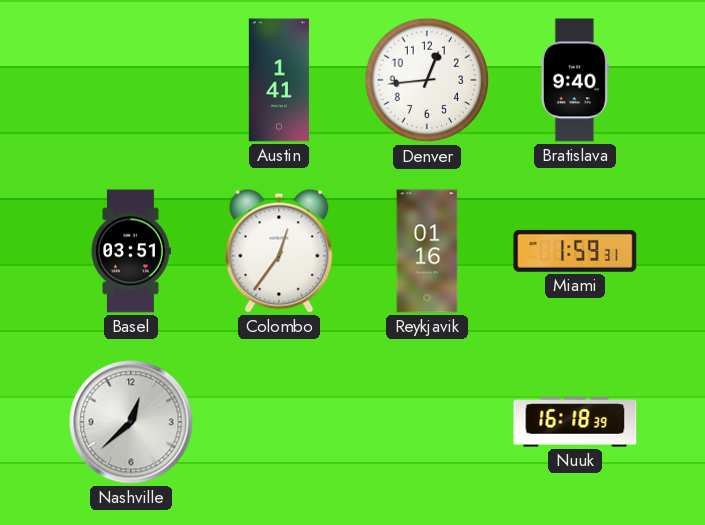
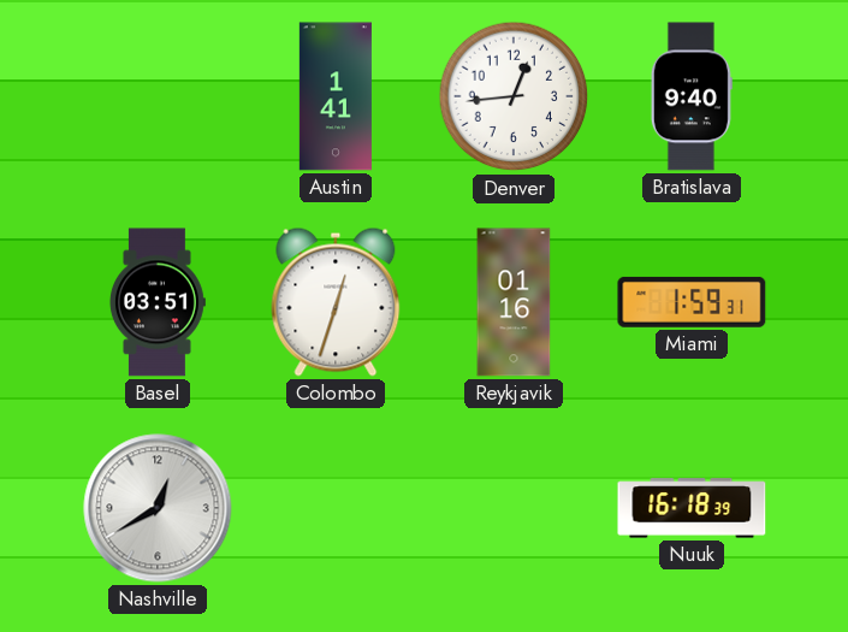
Colombo: 12:36 -> 12:33 (336, 302)
Nashville: 12:38 -> 12:40 (158, 508)
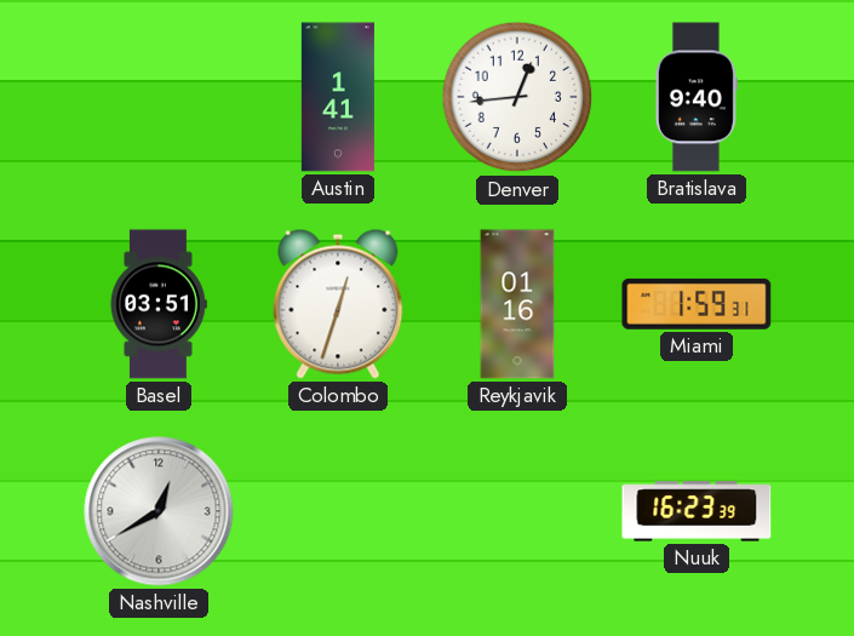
Nuuk: 16:18 -> 16:23 (697, 511)
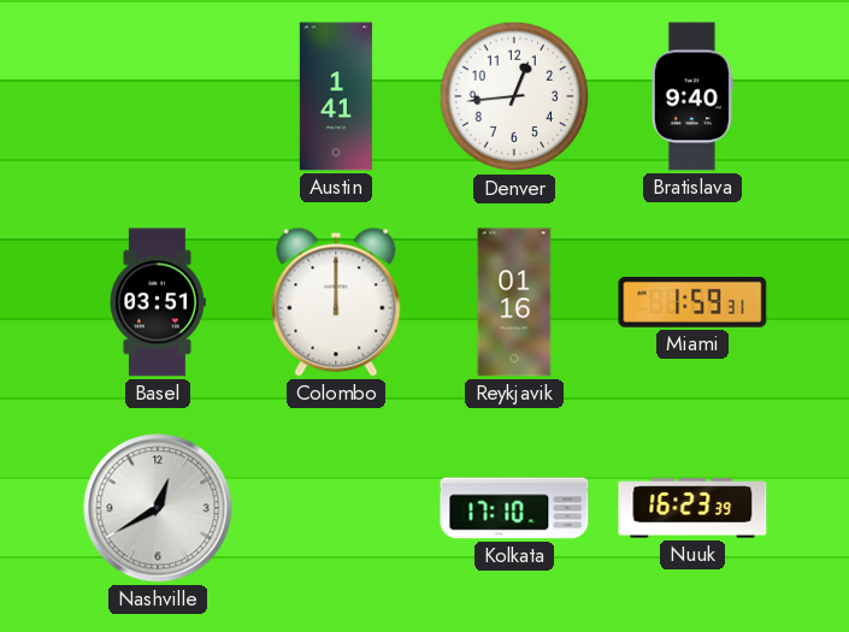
Colombo: 12:33 -> 12:00 (336, 302)
Kolkata: none -> 17:10 (514, 508)
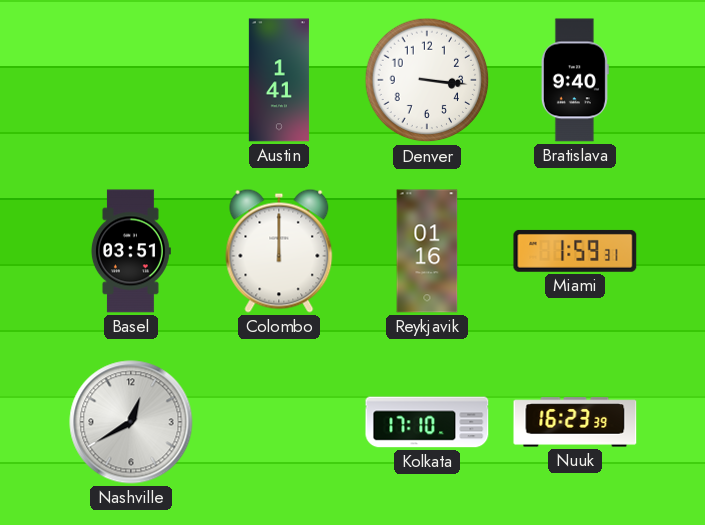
Denver: 12:44 -> 3:16 (427, 80)
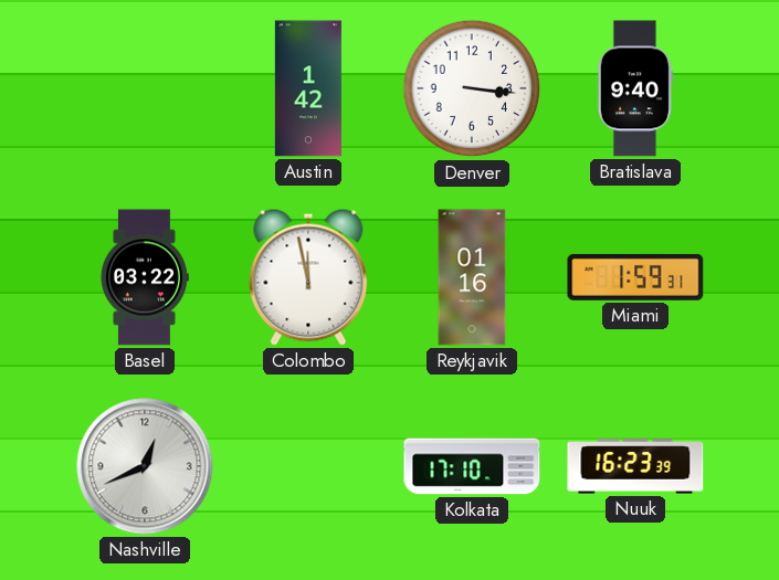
Austin: 1:41 -> 1:42 (308, 88)
Basel: 03:51 -> 03:22 (144, 277)
Colombo: 12:00 -> 11:58 (308, 277)
Nashville: 12:40 -> 12:41 (145, 466)
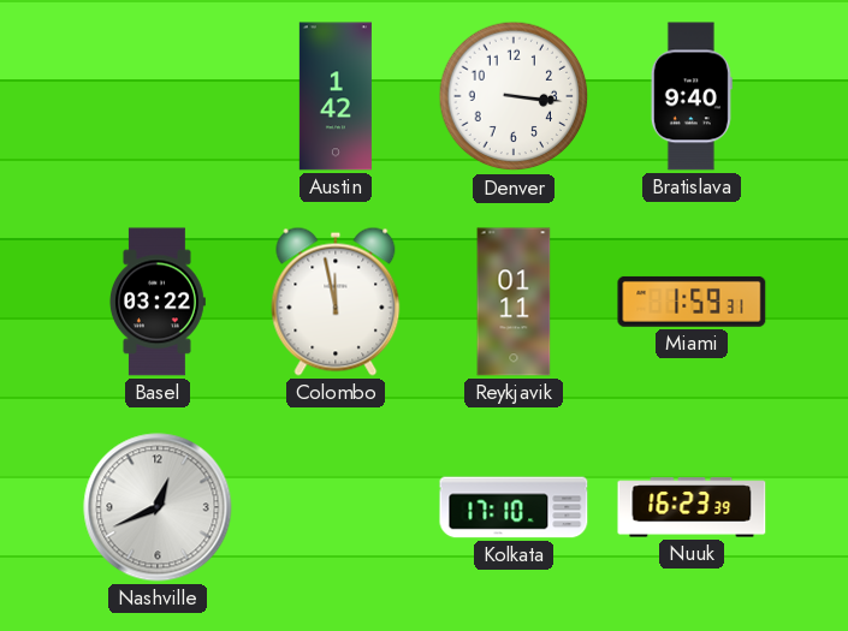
Reykjavik: 01:16 -> 01:11 (514, 302)
